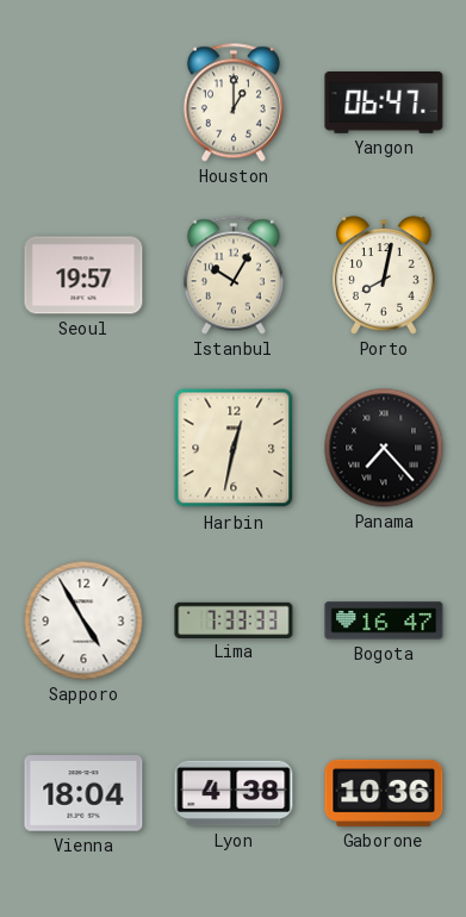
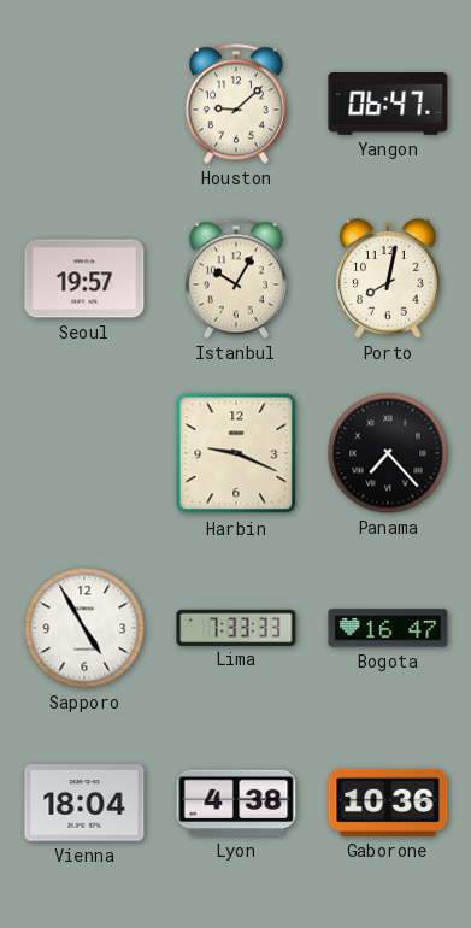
Houston: 1:00 -> 9:08 (236, 104)
Harbin: 12:32 -> 9:19 (236, 453)
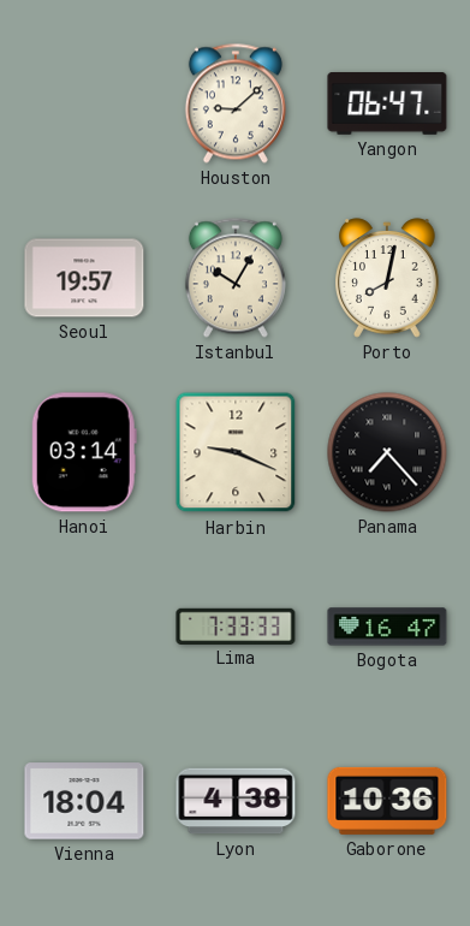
Hanoi: none -> 03:14 (84, 452)
Sapporo: 4:55 -> none (84, 628)
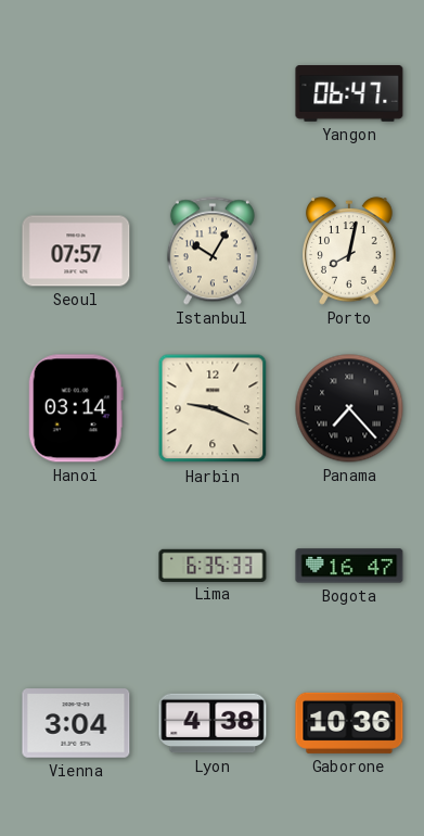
Houston: 9:08 -> none (236, 103)
Seoul: 19:57 -> 07:57 (76, 251)
Lima: 7:33 -> 6:35 (213, 565)
Vienna: 18:04 -> 3:04 (76, 723)
